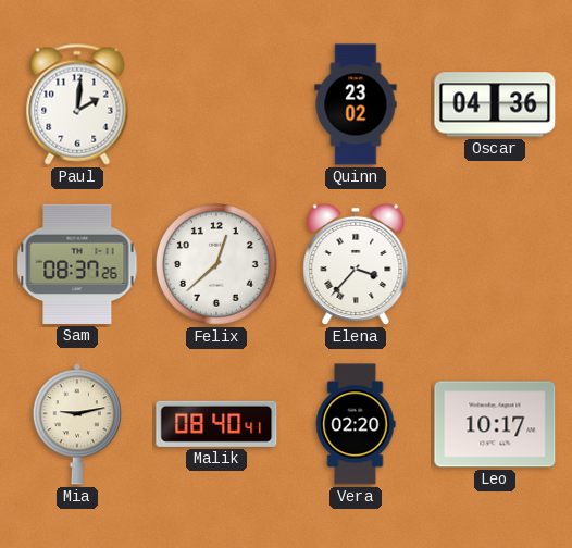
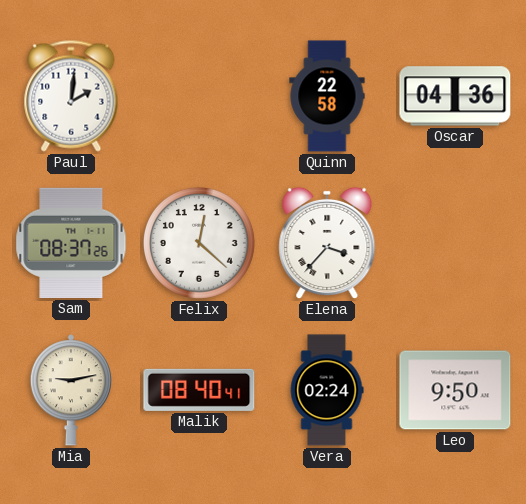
Quinn: 23:02 -> 22:58 (327, 96)
Felix: 12:38 -> 12:22 (199, 243)
Vera: 02:20 -> 02:24 (327, 390)
Leo: 10:17 -> 9:50 (455, 390)
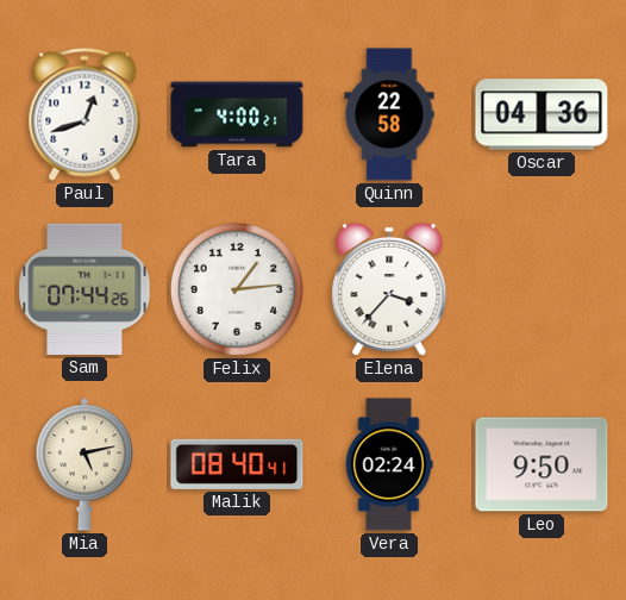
Paul: 2:01 -> 12:42 (84, 114)
Tara: none -> 4:00 (237, 114)
Sam: 08:37 -> 07:44 (84, 289)
Felix: 12:22 -> 1:14 (237, 289)
Mia: 9:13 -> 5:13 (84, 464)
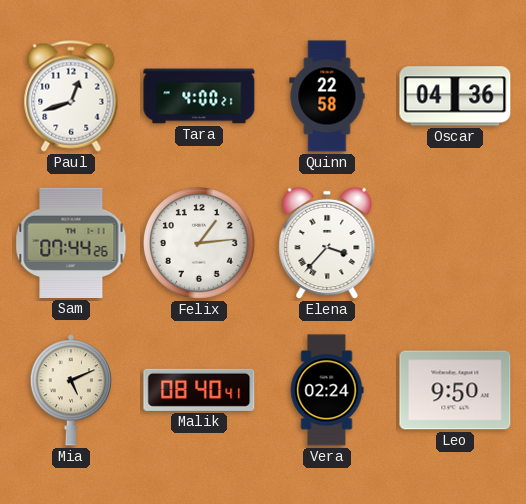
Mia: 5:13 -> 5:11 (71, 390)
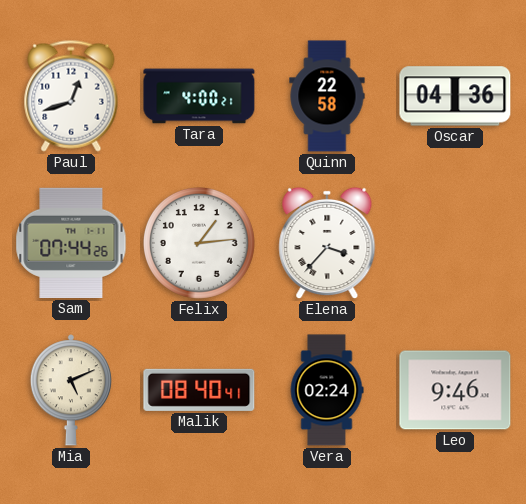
Leo: 9:50 -> 9:46 (455, 390)
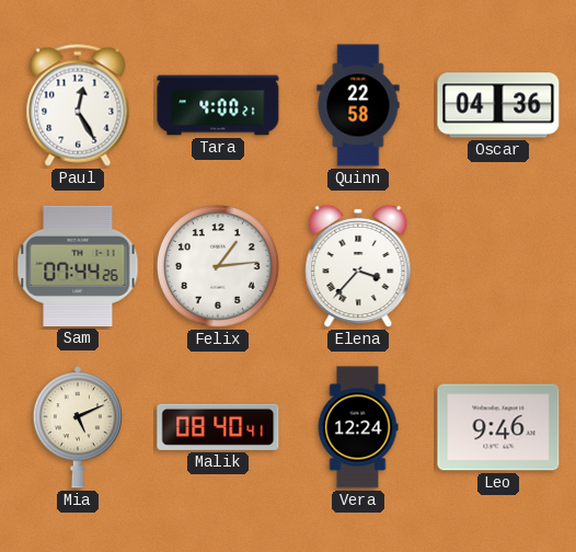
Paul: 12:42 -> 12:25 (78, 105)
Vera: 02:24 -> 12:24 (358, 427)
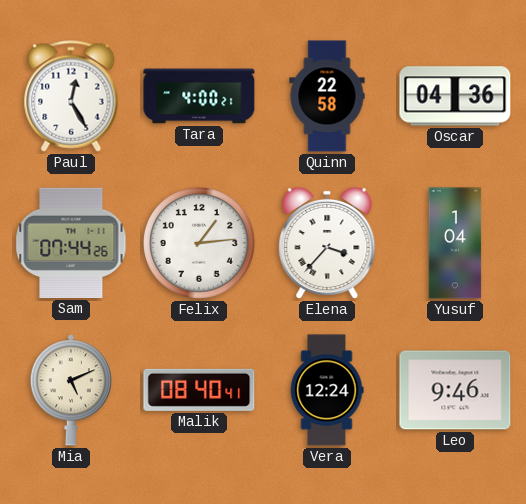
Yusuf: none -> 1:04 (455, 243)
